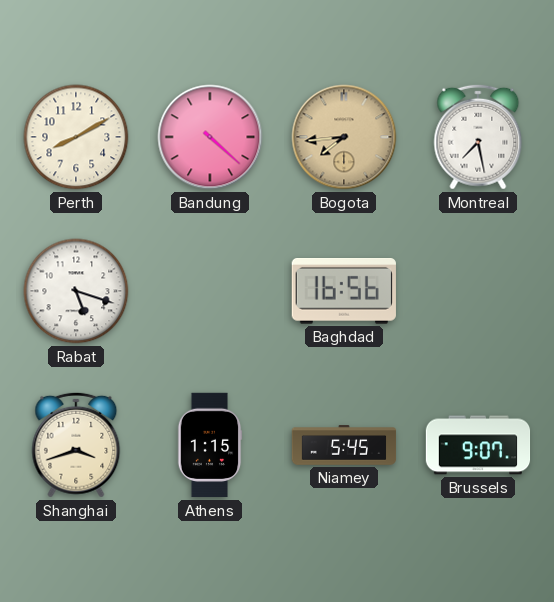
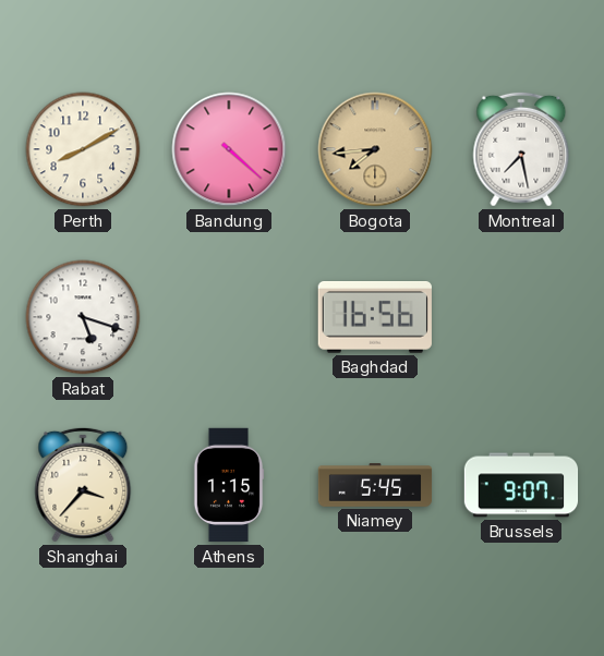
Shanghai: 3:42 -> 3:37 (83, 485)
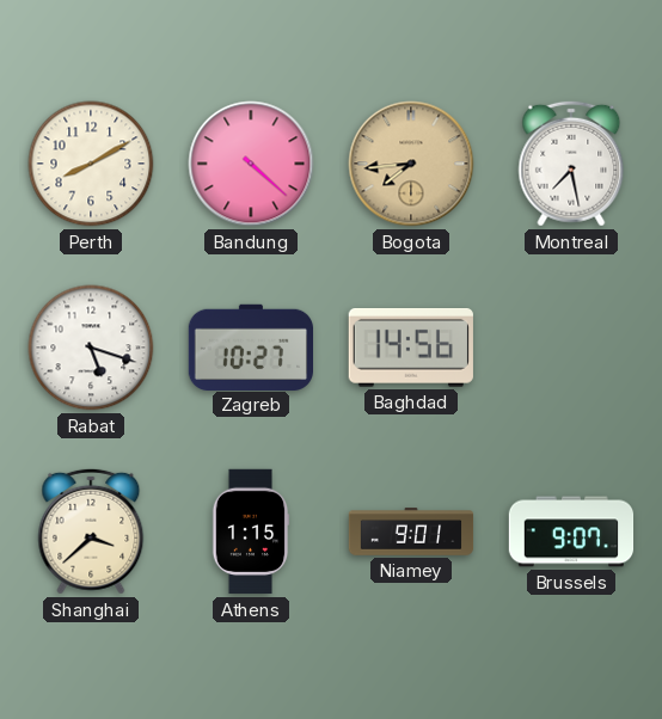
Zagreb: none -> 10:27 (250, 346)
Baghdad: 16:56 -> 14:56 (411, 349)
Shanghai: 3:37 -> 3:38 (91, 531)
Niamey: 5:45 -> 9:01 (411, 531)
